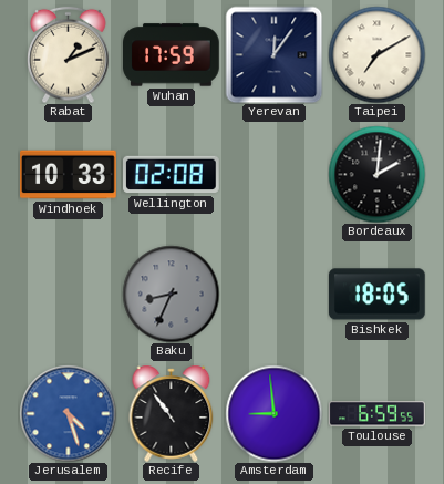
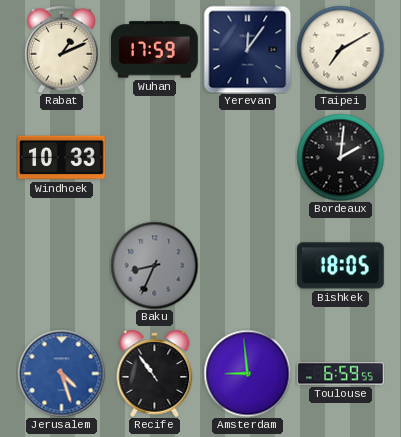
Wellington: 02:08 -> none (172, 175)
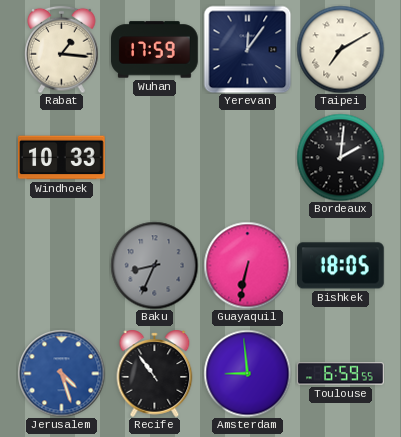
Rabat: 1:11 -> 1:16 (62, 49)
Guayaquil: none -> 6:32 (247, 265)
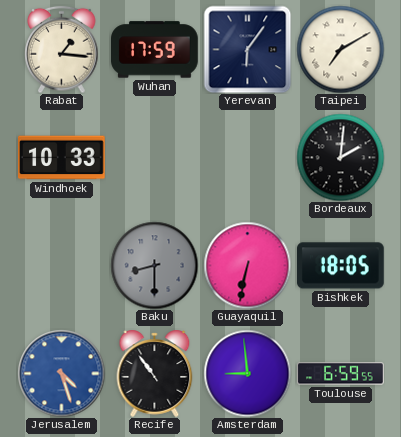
Yerevan: 12:06 -> 6:06 (247, 49)
Baku: 8:34 -> 8:30 (154, 265)
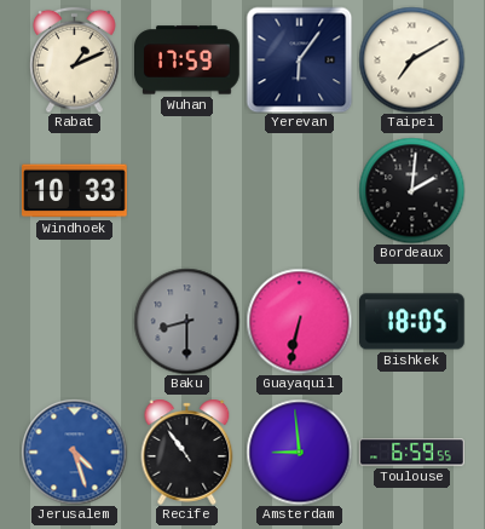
Rabat: 1:16 -> 1:11 (75, 59)
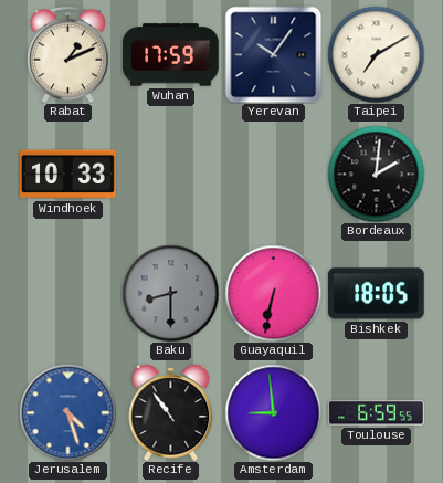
Yerevan: 6:06 -> 10:06 (273, 54)
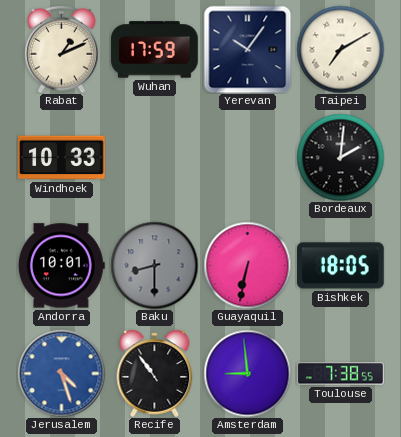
Andorra: none -> 10:01 (61, 266)
Toulouse: 6:59 -> 7:38 (341, 374)
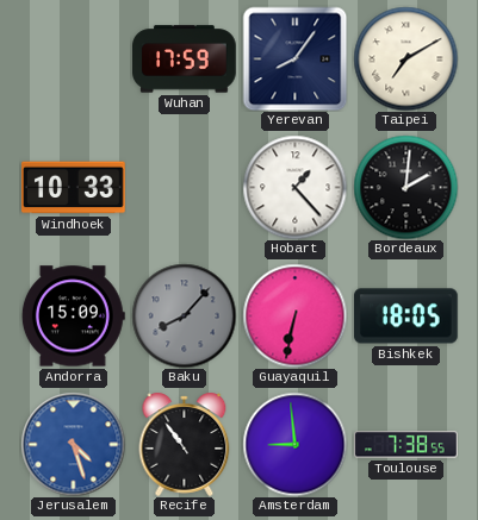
Rabat: 1:11 -> none (62, 49)
Yerevan: 10:06 -> 8:06 (294, 58)
Hobart: none -> 1:23 (294, 187)
Andorra: 10:01 -> 15:09 (73, 317)
Baku: 8:30 -> 8:07 (184, 315)
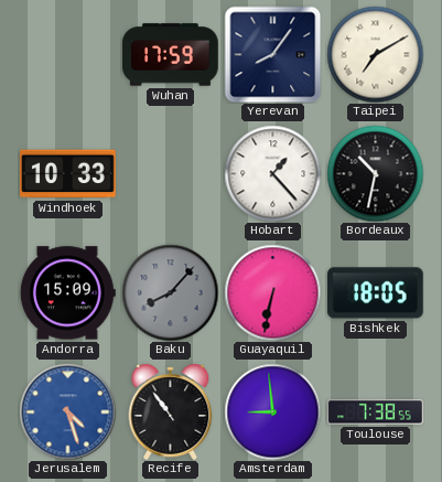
Bordeaux: 2:01 -> 10:32 (375, 173)
